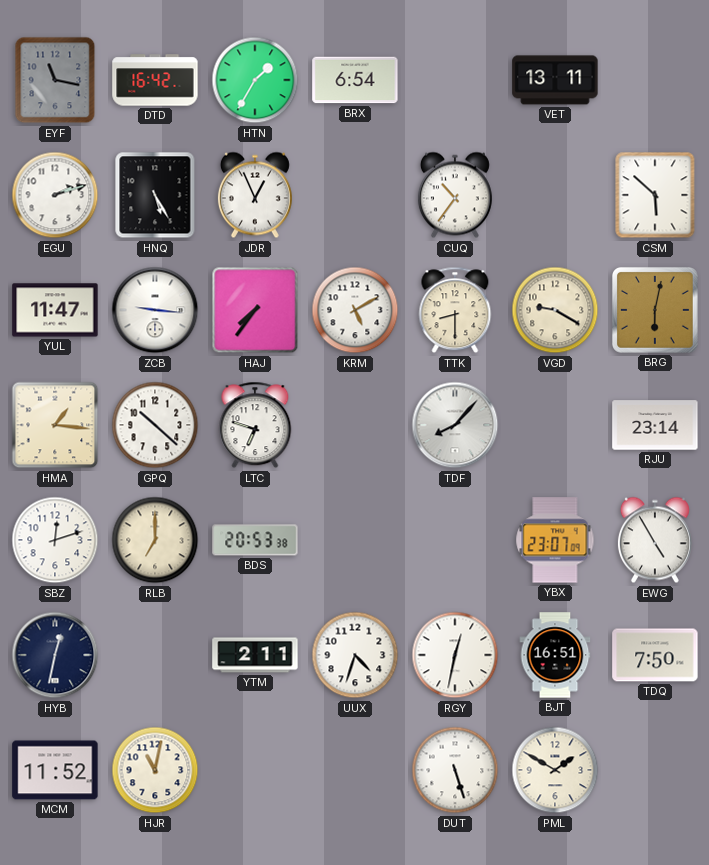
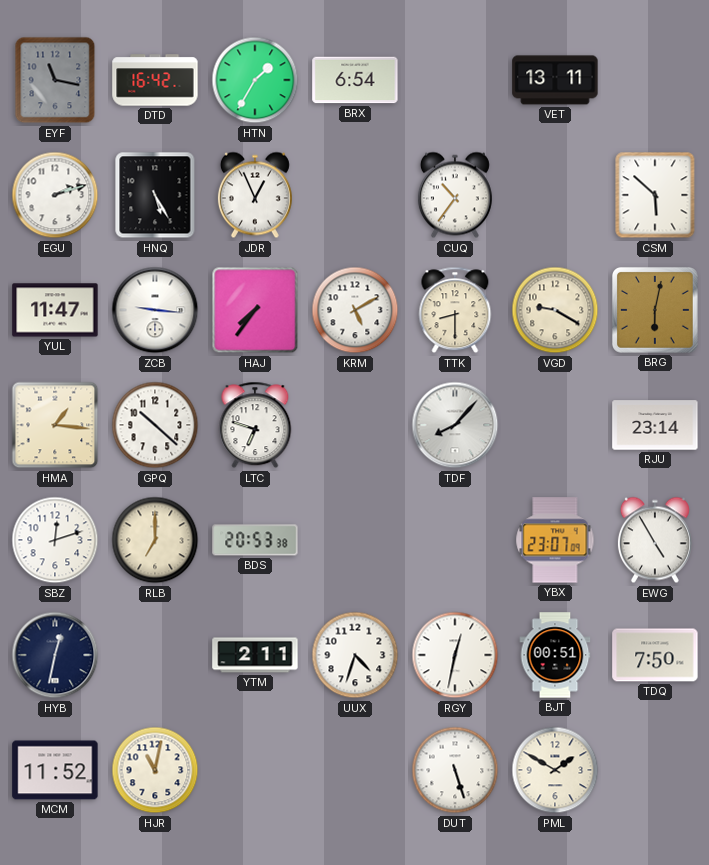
BJT: 16:51 -> 00:51 (555, 655)
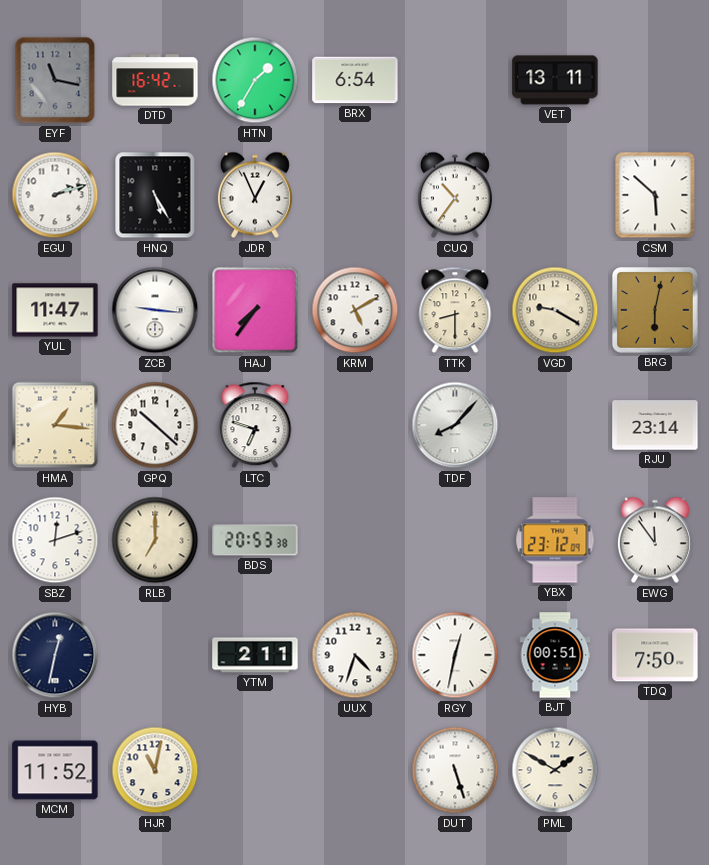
YBX: 23:07 -> 23:12 (555, 540)
EWG: 4:55 -> 11:54 (655, 540)
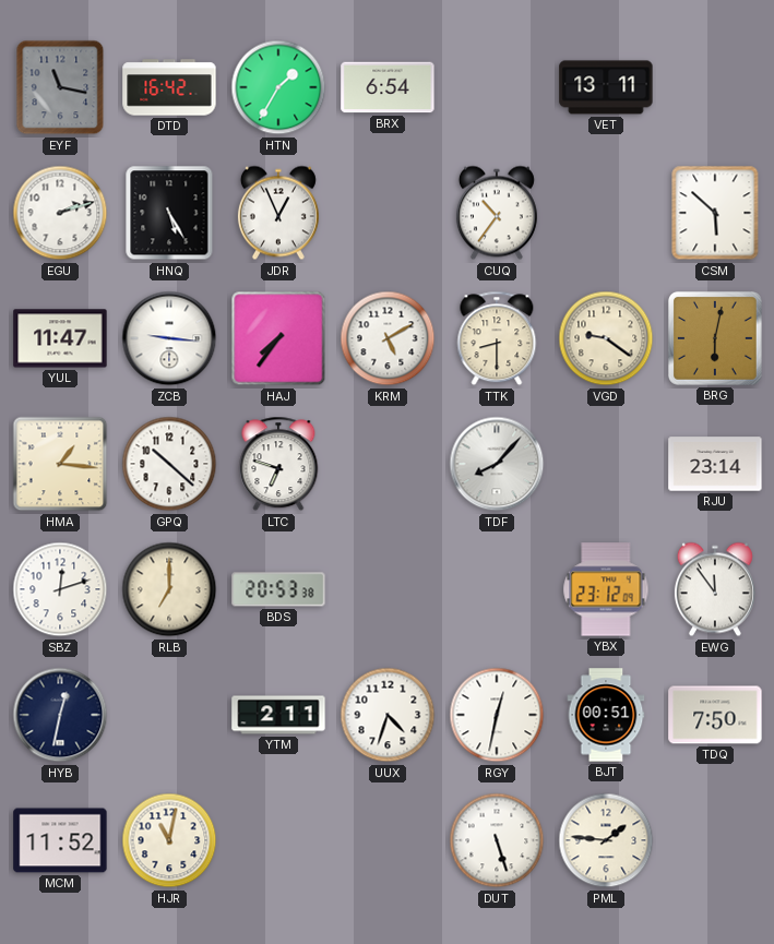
VGD: 9:20 -> 9:21 (606, 338)
PML: 1:50 -> 1:46 (606, 840)
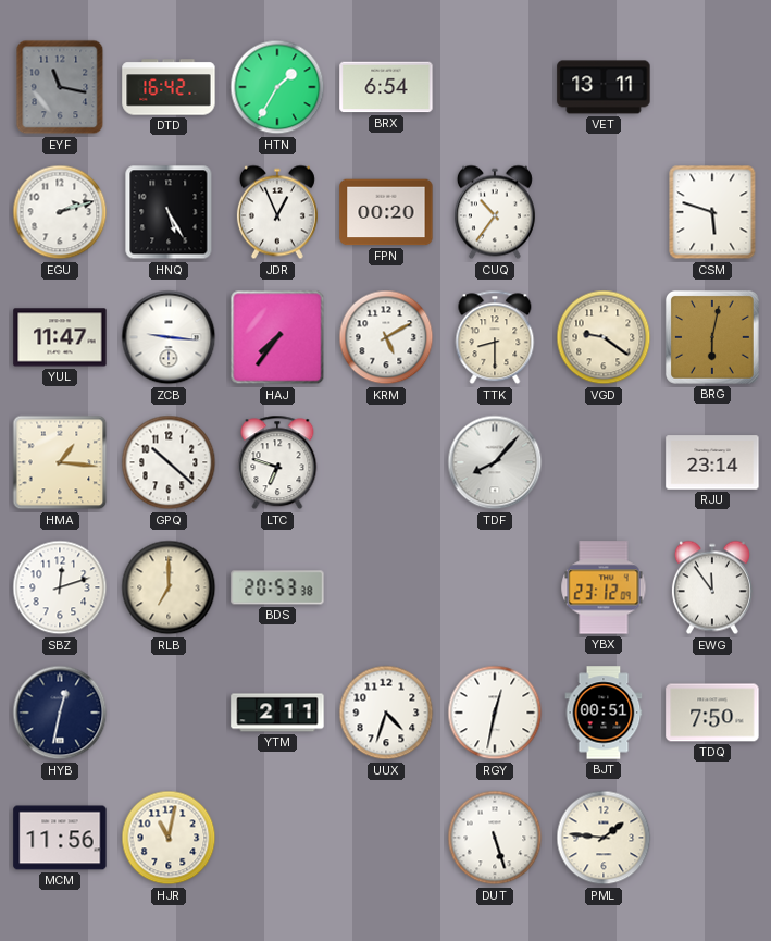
FPN: none -> 00:20 (386, 212)
CSM: 5:52 -> 5:48 (712, 212)
MCM: 11:52 -> 11:56 (60, 838)
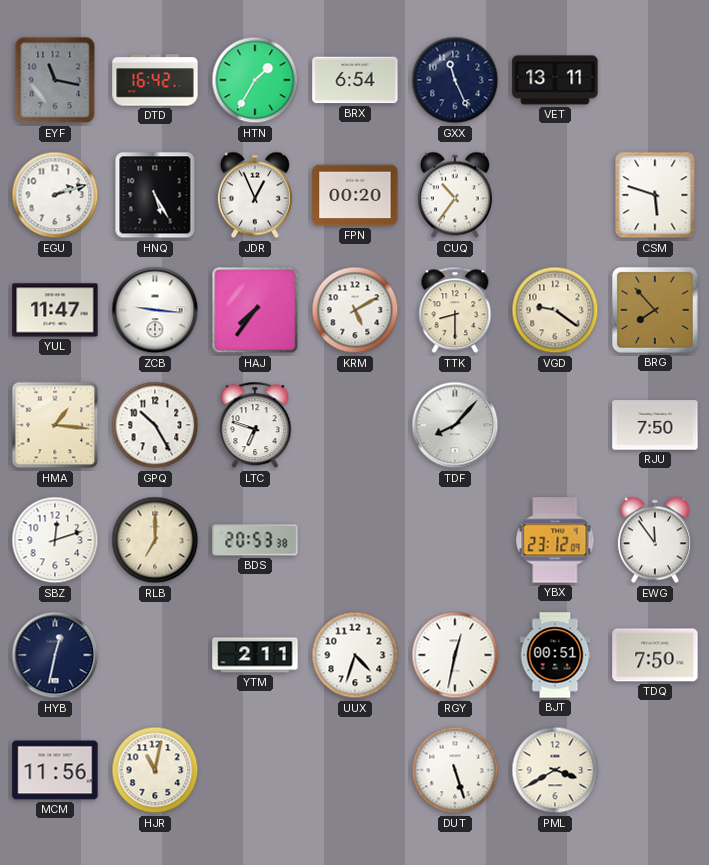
GXX: none -> 11:26 (455, 80)
BRG: 6:02 -> 7:53 (655, 310)
GPQ: 10:22 -> 10:25 (155, 425)
RJU: 23:14 -> 7:50 (655, 425)
PML: 1:46 -> 3:40 (555, 770)
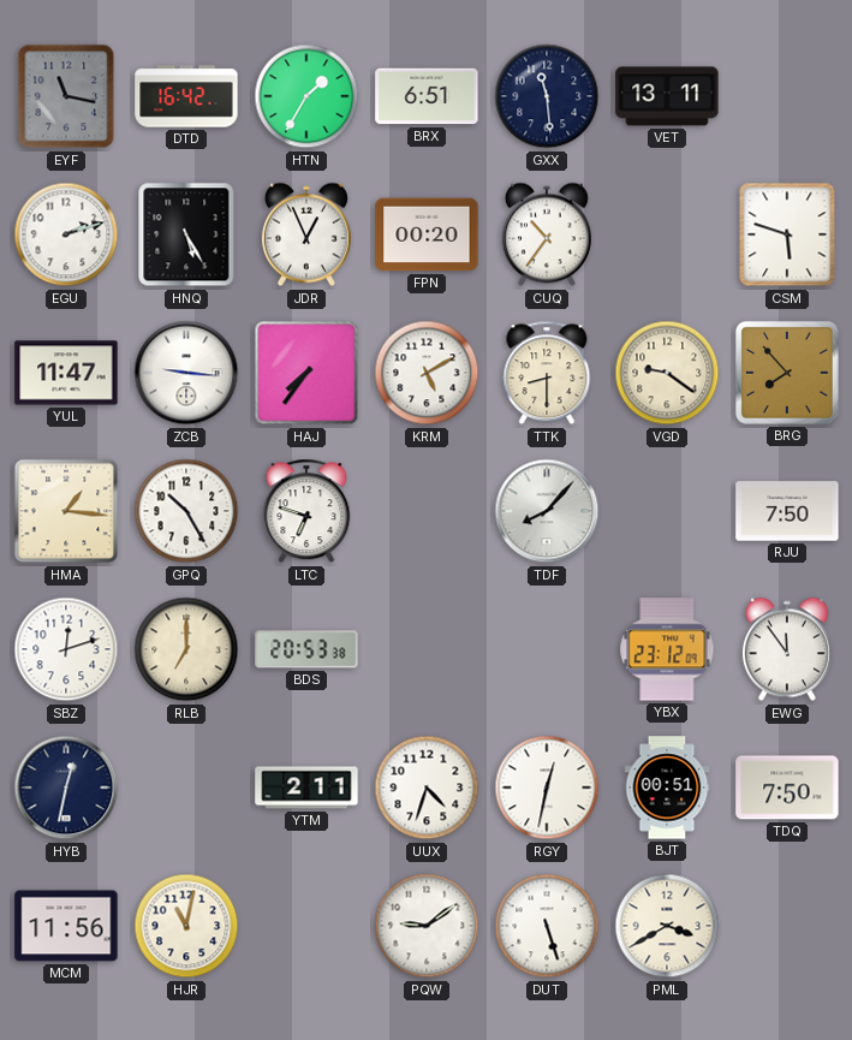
BRX: 6:54 -> 6:51 (427, 96)
GXX: 11:26 -> 11:29 (547, 96)
PQW: none -> 9:09 (427, 926)
